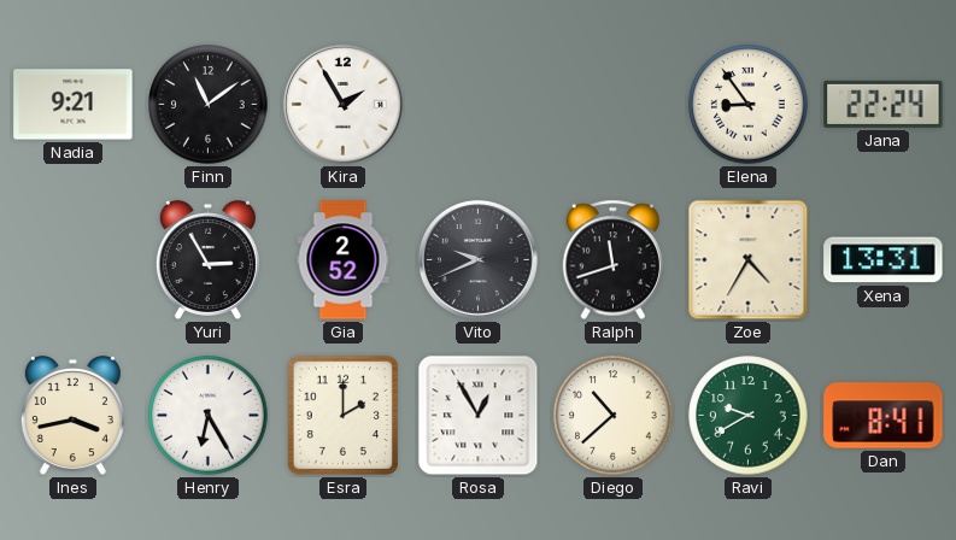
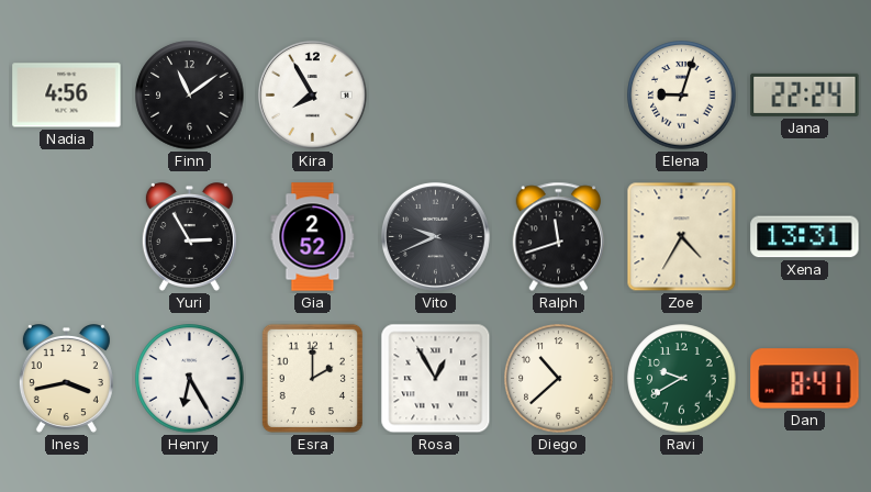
Nadia: 9:21 -> 4:56 (67, 96)
Kira: 1:55 -> 7:55 (312, 94)
Elena: 8:54 -> 9:03 (682, 96)
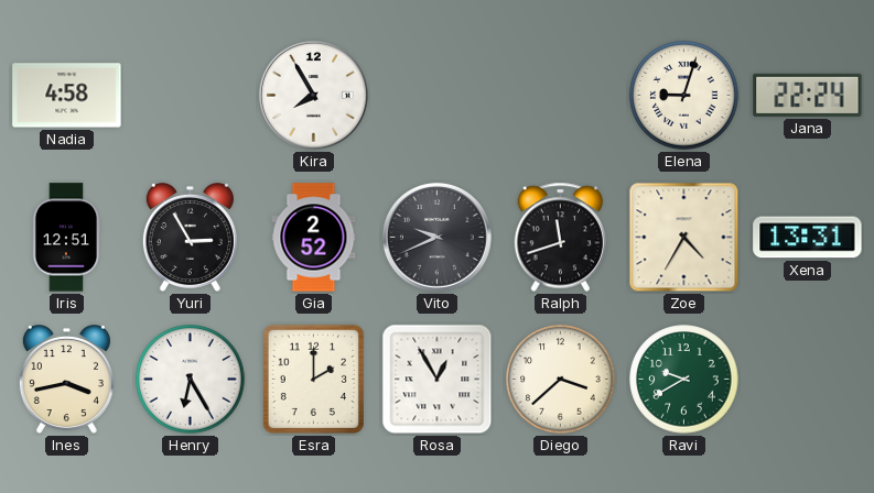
Nadia: 4:56 -> 4:58 (67, 96)
Finn: 11:09 -> none (190, 96)
Iris: none -> 12:51 (66, 238)
Diego: 10:38 -> 3:38 (561, 380)
Dan: 8:41 -> none (805, 379)
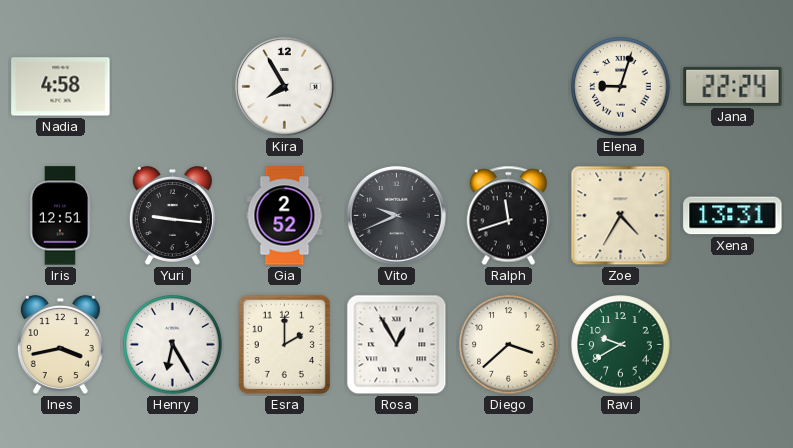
Yuri: 2:55 -> 9:16 (172, 216)
